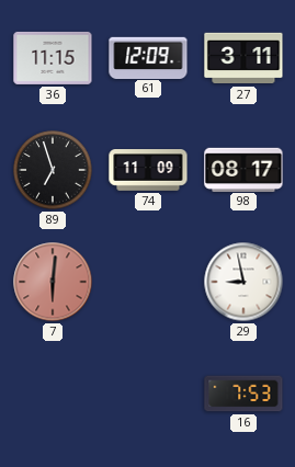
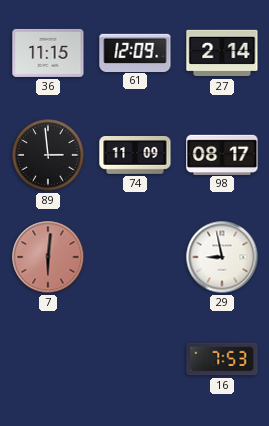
27: 3:11 -> 2:14 (222, 53)
89: 6:57 -> 2:59 (48, 155)
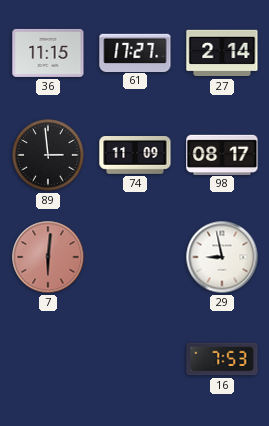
61: 12:09 -> 17:27 (135, 52)
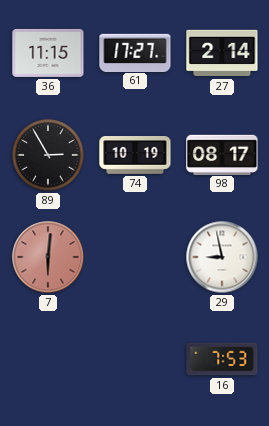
89: 2:59 -> 2:55 (48, 155)
74: 11:09 -> 10:19 (135, 156)
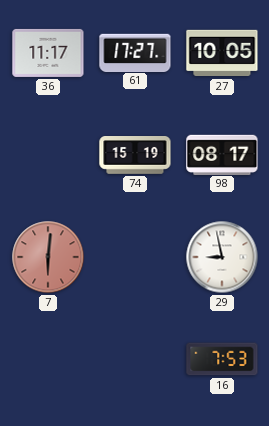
36: 11:15 -> 11:17 (48, 53)
27: 2:14 -> 10:05 (222, 53)
89: 2:55 -> none (48, 155)
74: 10:19 -> 15:19 (135, 156)
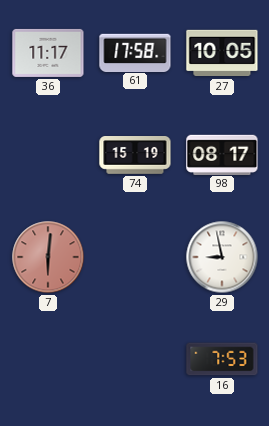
61: 17:27 -> 17:58 (135, 52)
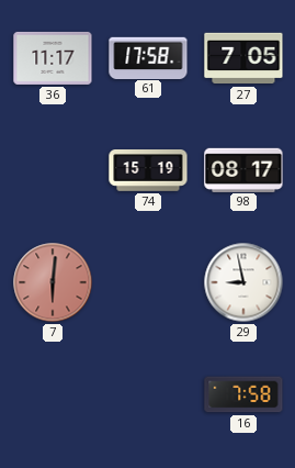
27: 10:05 -> 7:05 (243, 58)
16: 7:53 -> 7:58 (243, 394)
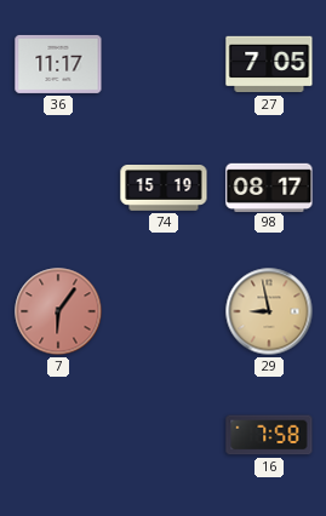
61: 17:58 -> none (148, 57)
7: 6:01 -> 6:06 (58, 311)
29 dial: white -> champagne (269, 311)
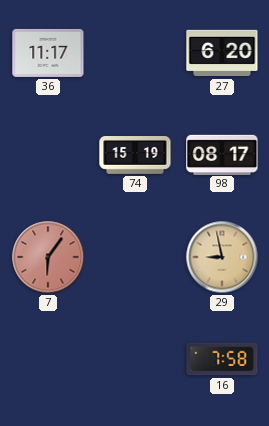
27: 7:05 -> 6:20 (222, 53)
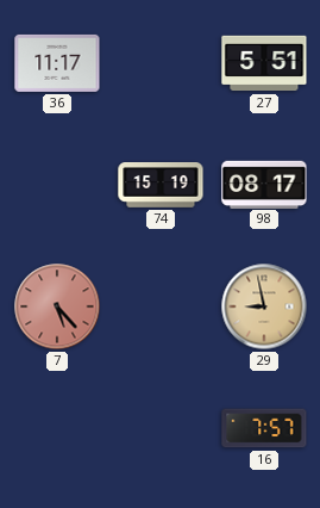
27: 6:20 -> 5:51 (264, 63)
7: 6:06 -> 5:23 (57, 306)
16: 7:58 -> 7:57 (264, 428)
